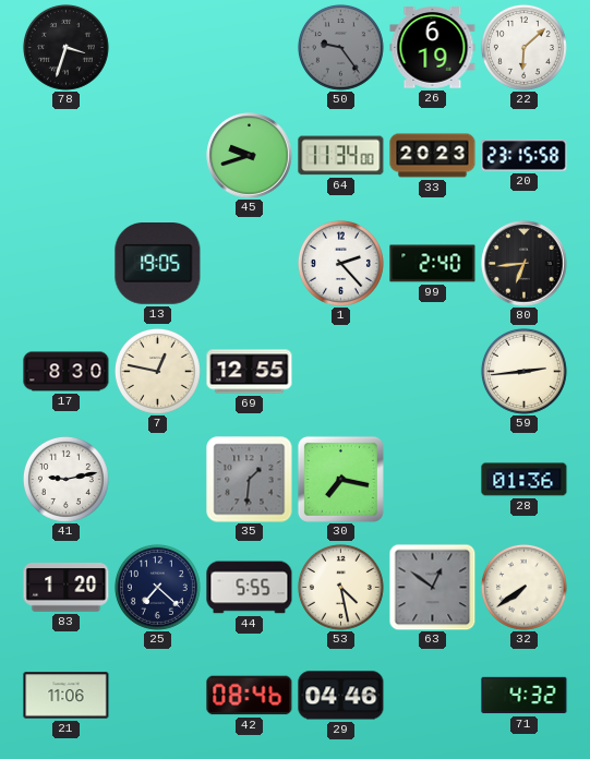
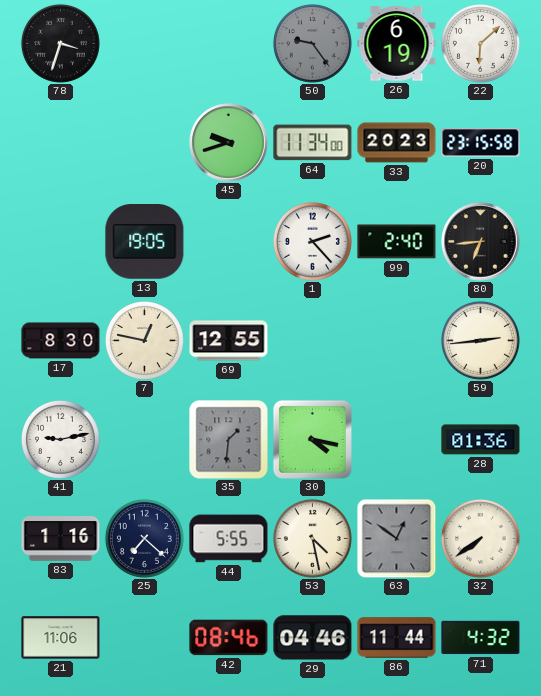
30: 7:17 -> 4:17 (312, 439)
83: 1:20 -> 1:16 (61, 539)
86: none -> 11:44 (397, 638)
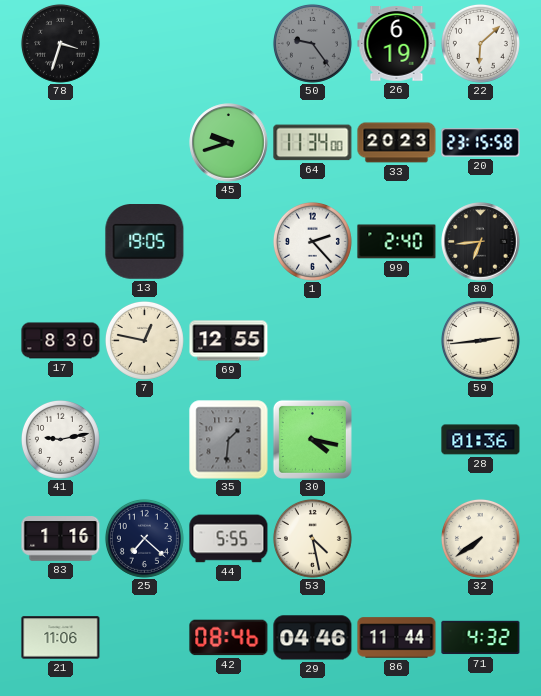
63: 12:51 -> none (396, 538)
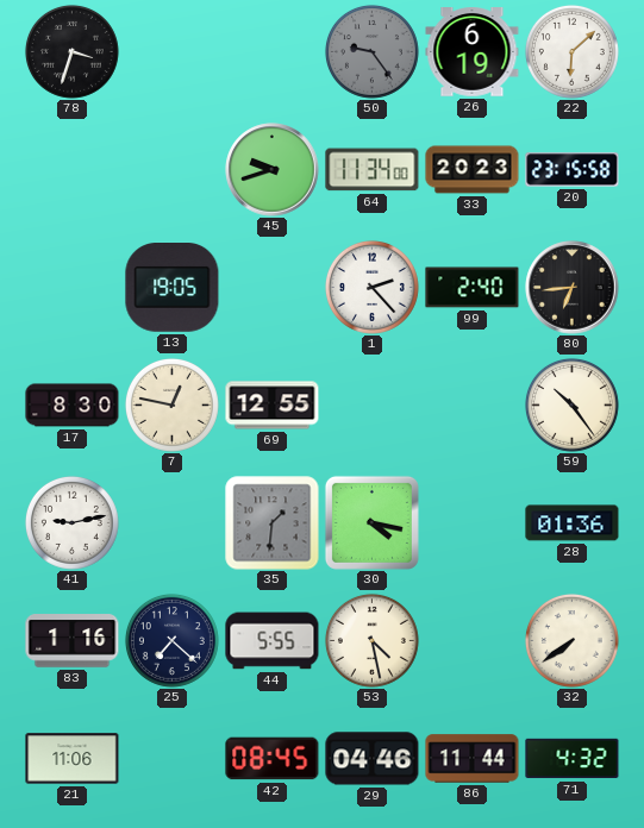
59: 2:44 -> 10:24 (571, 404)
42: 08:46 -> 08:45 (273, 759)
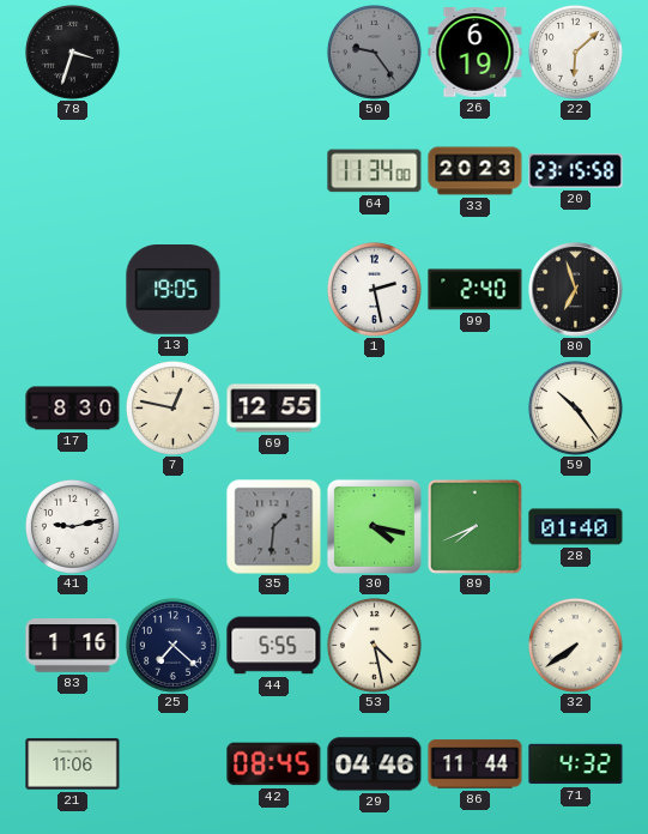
45: 9:42 -> none (273, 170)
1: 2:23 -> 2:28 (374, 289)
80: 6:44 -> 6:57 (576, 290)
89: none -> 7:41 (474, 526)
28: 01:36 -> 01:40 (576, 527)
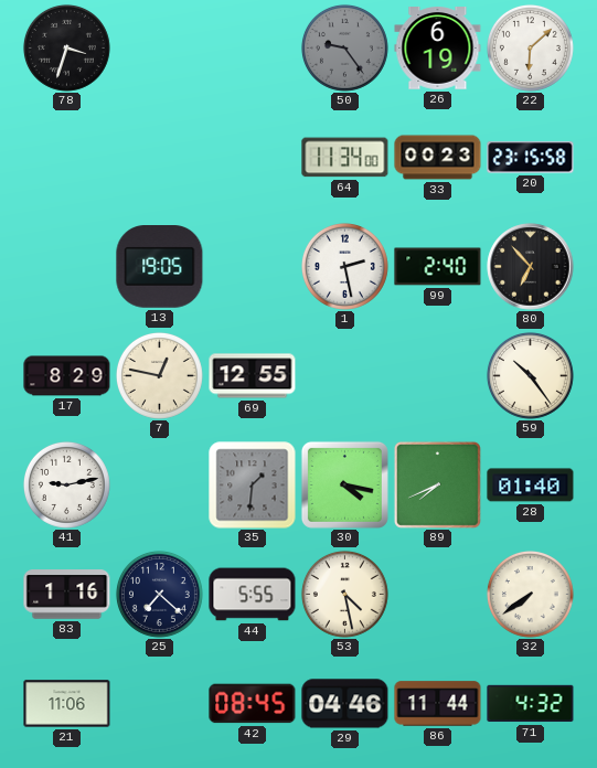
33: 20:23 -> 00:23 (438, 158)
80: 6:57 -> 6:53 (531, 267)
17: 8:30 -> 8:29 (67, 376)
